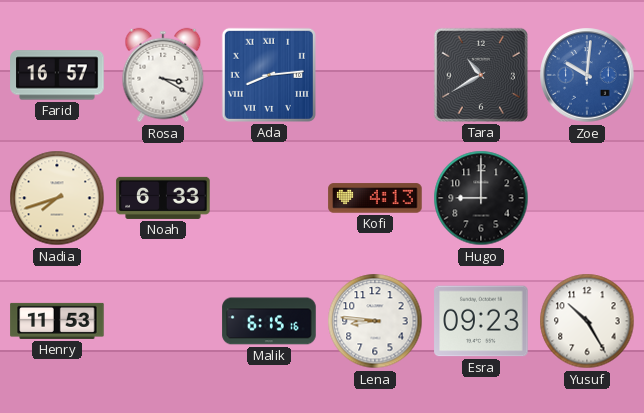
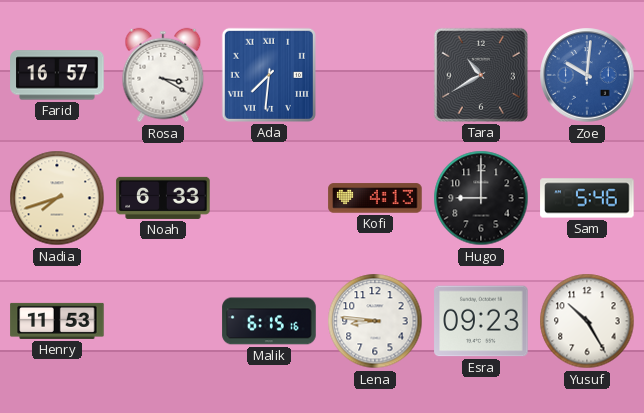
Ada: 8:14 -> 7:31 (269, 75)
Sam: none -> 5:46 (587, 198)
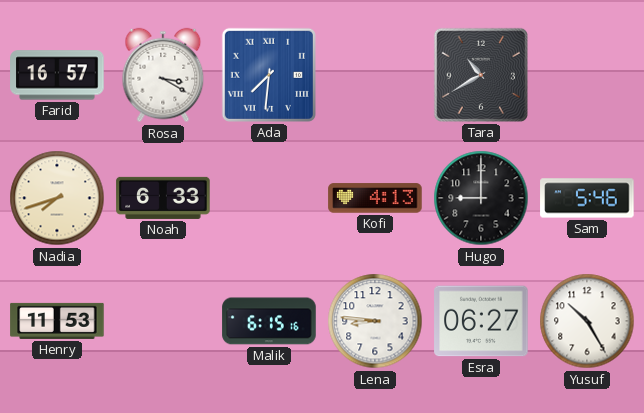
Zoe: 10:01 -> none (587, 75)
Esra: 09:23 -> 06:27 (481, 321)
